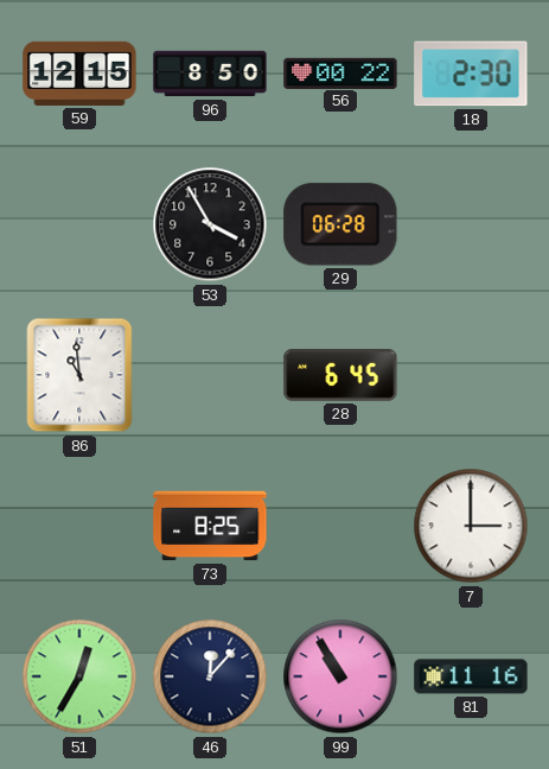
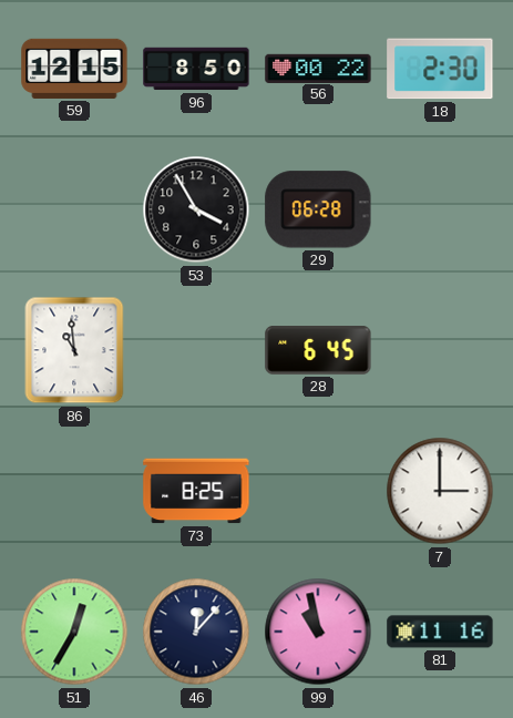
99: 10:55 -> 10:58 (318, 632)
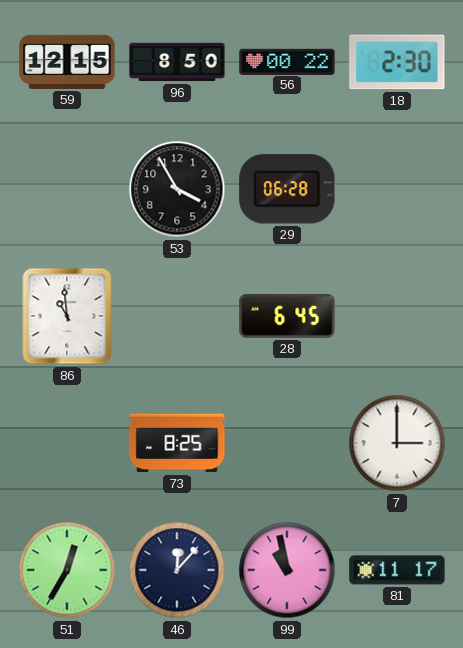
81: 11:16 -> 11:17 (397, 570)
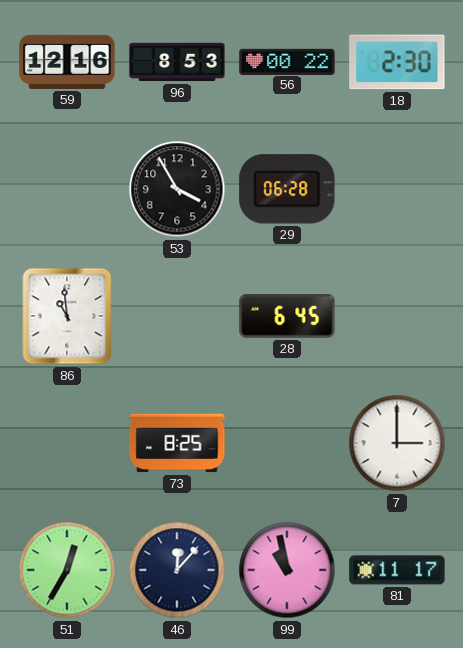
59: 12:15 -> 12:16 (67, 62)
96: 8:50 -> 8:53 (177, 62)
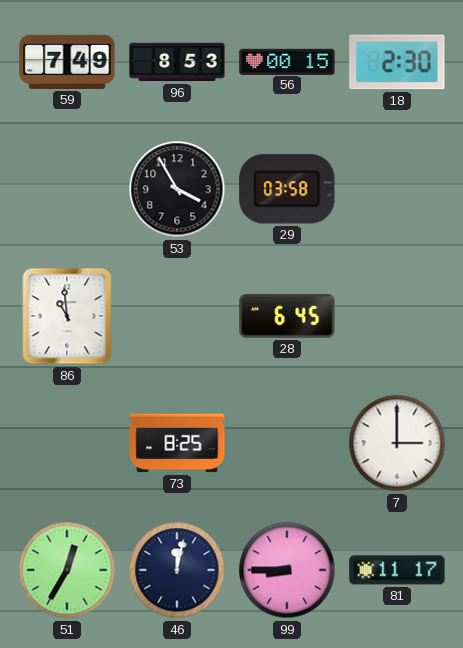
59: 12:16 -> 7:49 (67, 62)
56: 00:22 -> 00:15 (287, 61)
29: 06:28 -> 03:58 (287, 189)
46: 12:07 -> 12:02 (177, 570)
99: 10:58 -> 8:45 (287, 570)
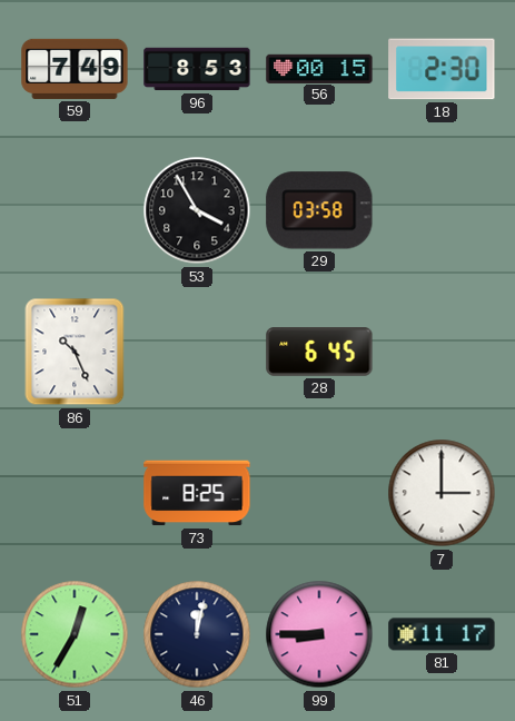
86: 10:59 -> 10:26 (75, 352)
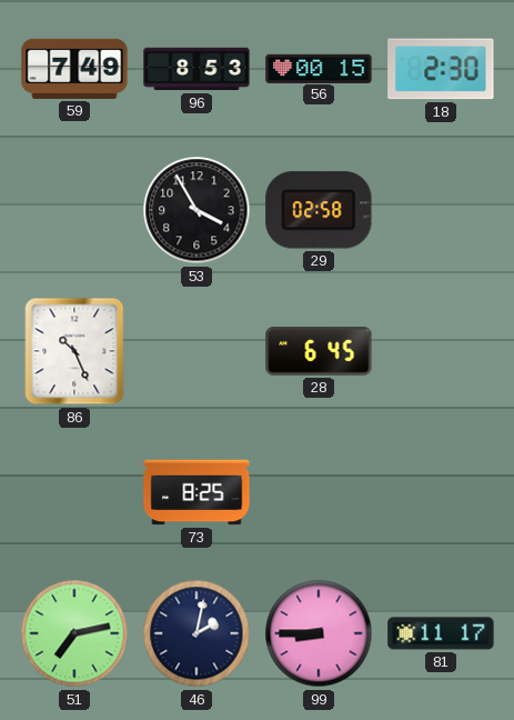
29: 03:58 -> 02:58 (319, 210)
7: 3:00 -> none (442, 493)
51: 12:35 -> 7:13 (74, 633)
46: 12:02 -> 2:02 (196, 633)
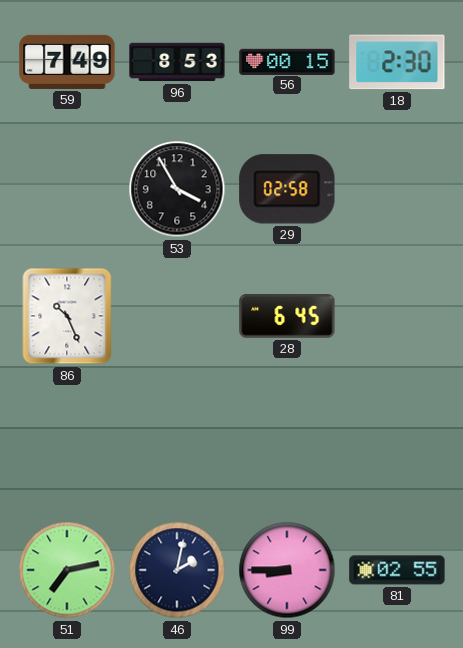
73: 8:25 -> none (196, 492)
81: 11:17 -> 02:55 (397, 570)
